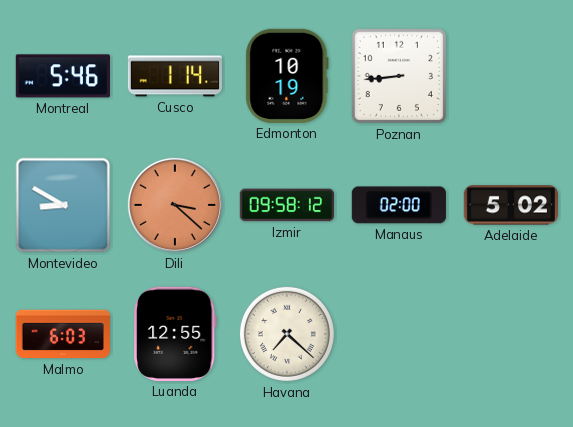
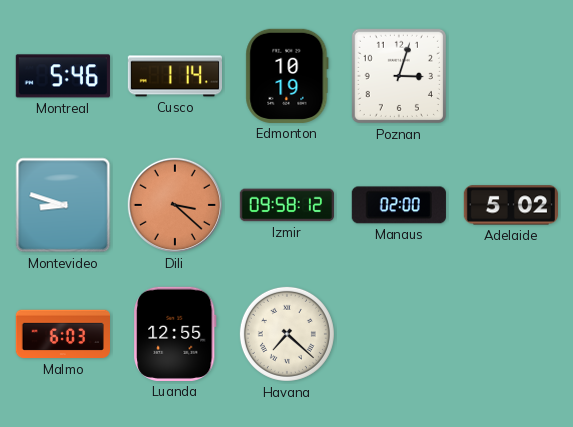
Poznan: 8:44 -> 3:03 (399, 76)
Montevideo: 8:50 -> 8:48 (63, 205)
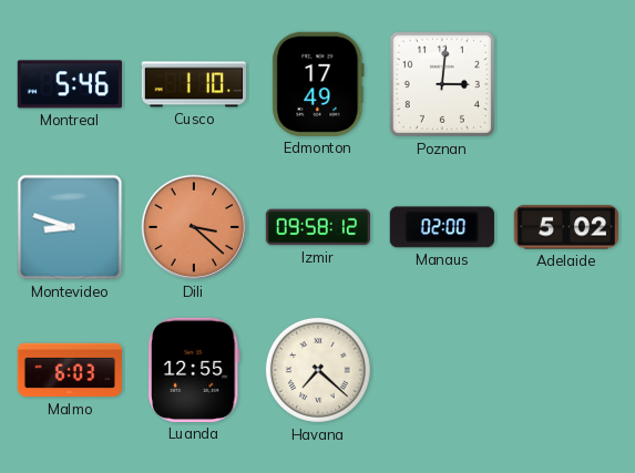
Cusco: 1:14 -> 1:10 (193, 84)
Edmonton: 10:19 -> 17:49 (318, 84)
Poznan: 3:03 -> 3:01 (442, 84)
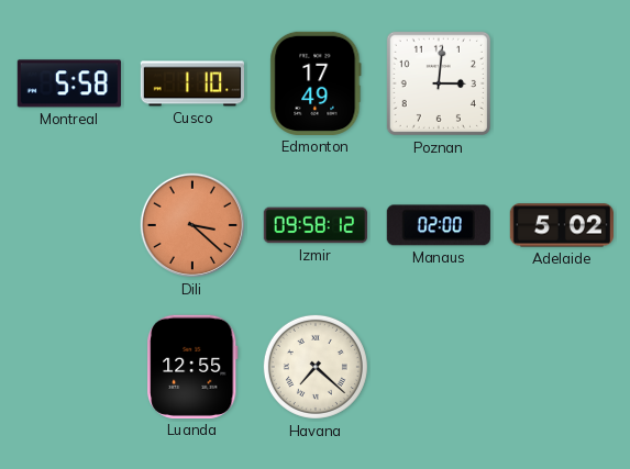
Montreal: 5:46 -> 5:58 (69, 83)
Montevideo: 8:48 -> none (70, 227)
Malmo: 6:03 -> none (69, 370)
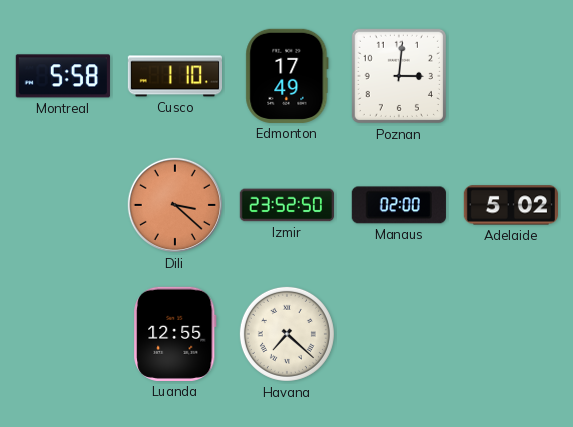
Izmir: 09:58 -> 23:52 (286, 205)
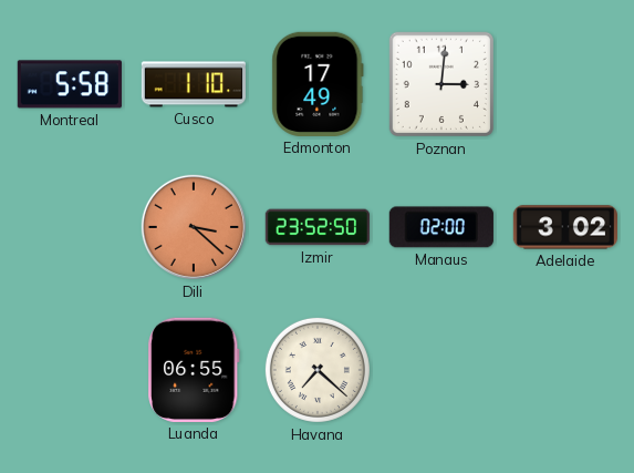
Adelaide: 5:02 -> 3:02 (565, 227)
Luanda: 12:55 -> 06:55 (194, 370)
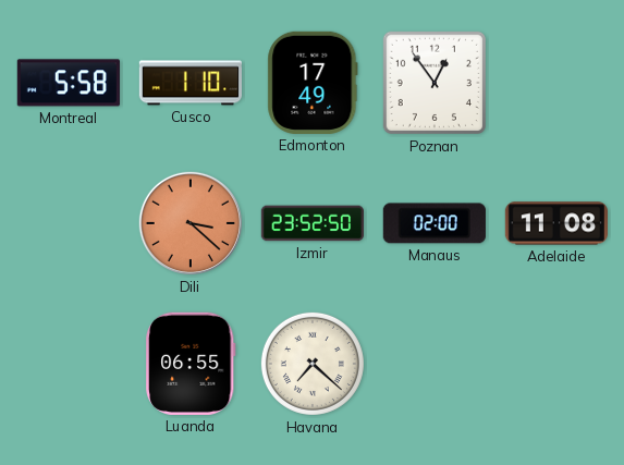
Poznan: 3:01 -> 12:54 (435, 83)
Adelaide: 3:02 -> 11:08 (556, 223)
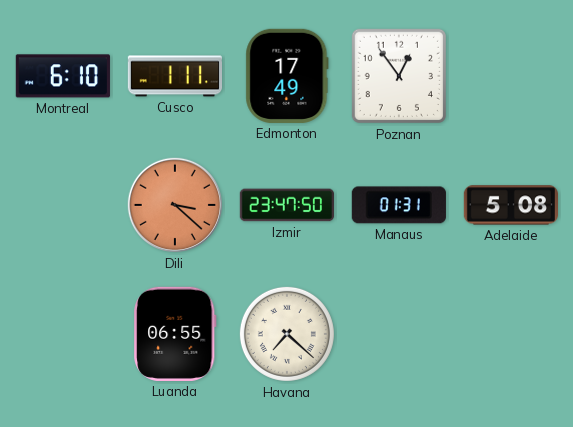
Montreal: 5:58 -> 6:10 (63, 76)
Cusco: 1:10 -> 1:11 (174, 76)
Izmir: 23:52 -> 23:47 (286, 205)
Manaus: 02:00 -> 01:31 (399, 205)
Adelaide: 11:08 -> 5:08 (511, 205)
